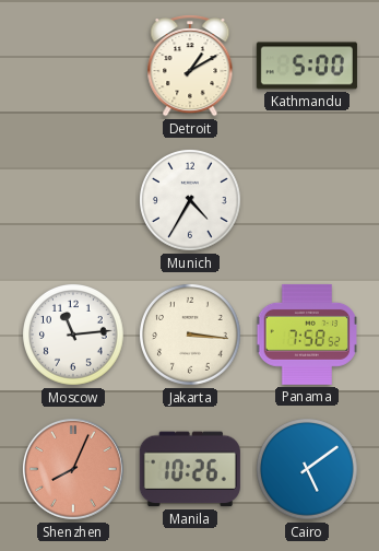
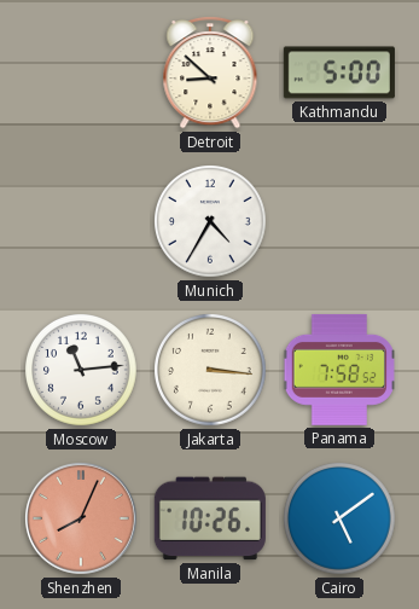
Detroit: 1:10 -> 8:52 (210, 74)
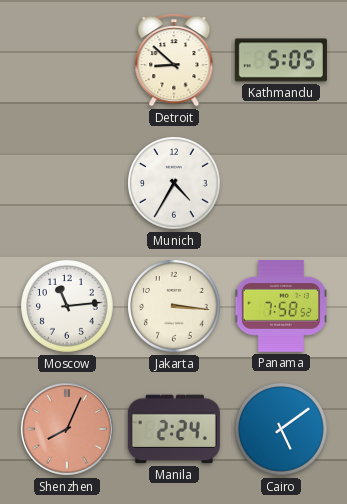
Kathmandu: 5:00 -> 5:05 (281, 60)
Manila: 10:26 -> 2:24 (174, 429)
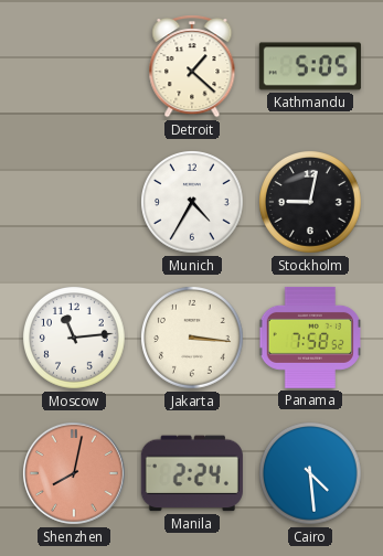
Detroit: 8:52 -> 1:22 (192, 67)
Stockholm: none -> 9:02 (311, 203)
Shenzhen: 8:04 -> 8:02 (74, 473)
Cairo: 5:09 -> 4:29 (311, 474)
